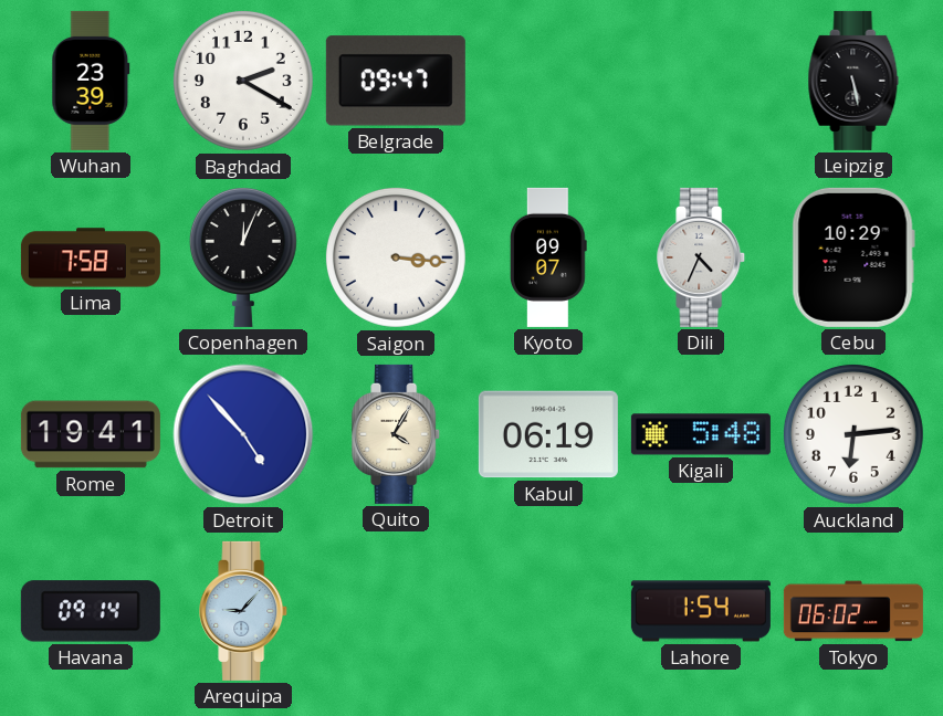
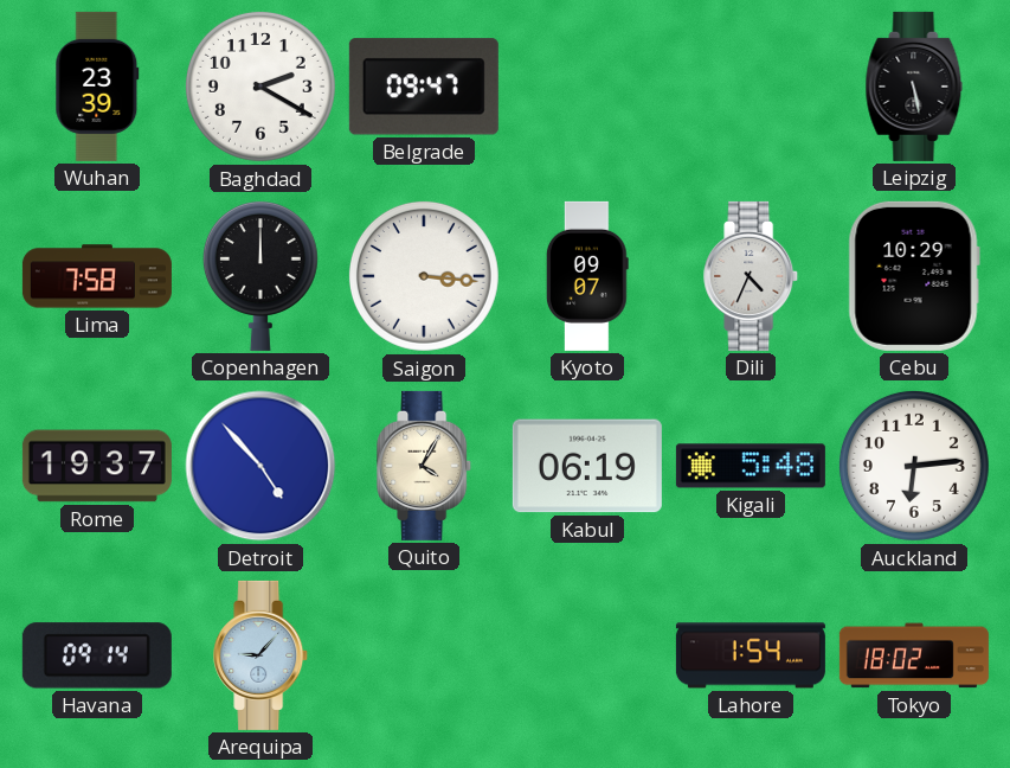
Copenhagen: 12:04 -> 12:00 (260, 276)
Rome: 19:41 -> 19:37 (97, 466)
Tokyo: 06:02 -> 18:02 (914, 655)
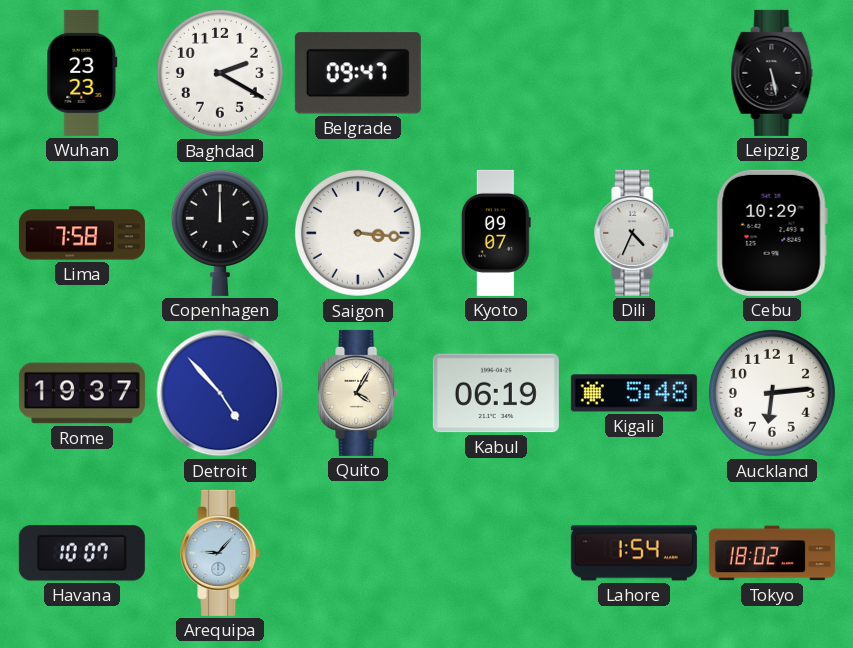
Wuhan: 23:39 -> 23:23 (82, 73)
Havana: 09:14 -> 10:07 (82, 553)
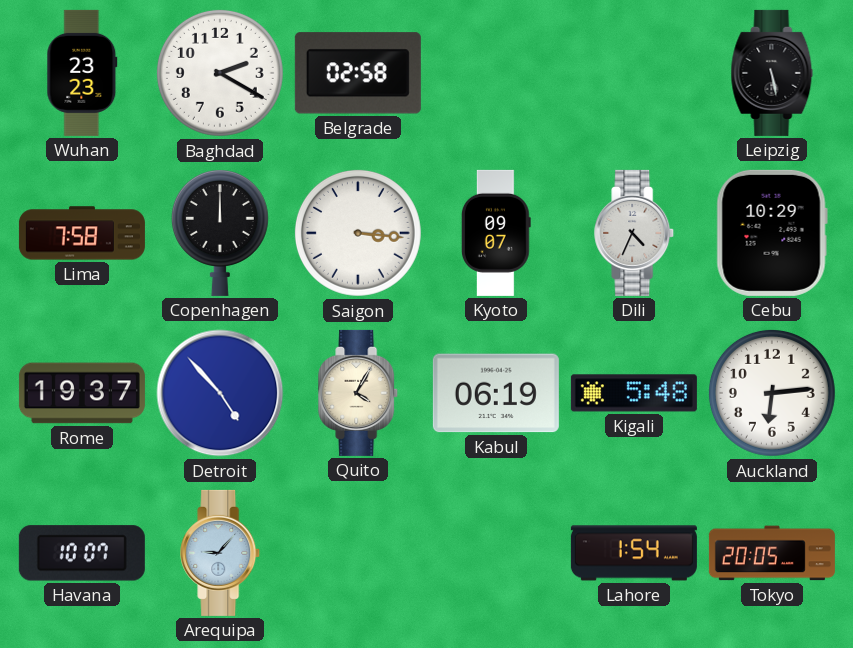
Belgrade: 09:47 -> 02:58 (358, 73)
Tokyo: 18:02 -> 20:05 (772, 553)
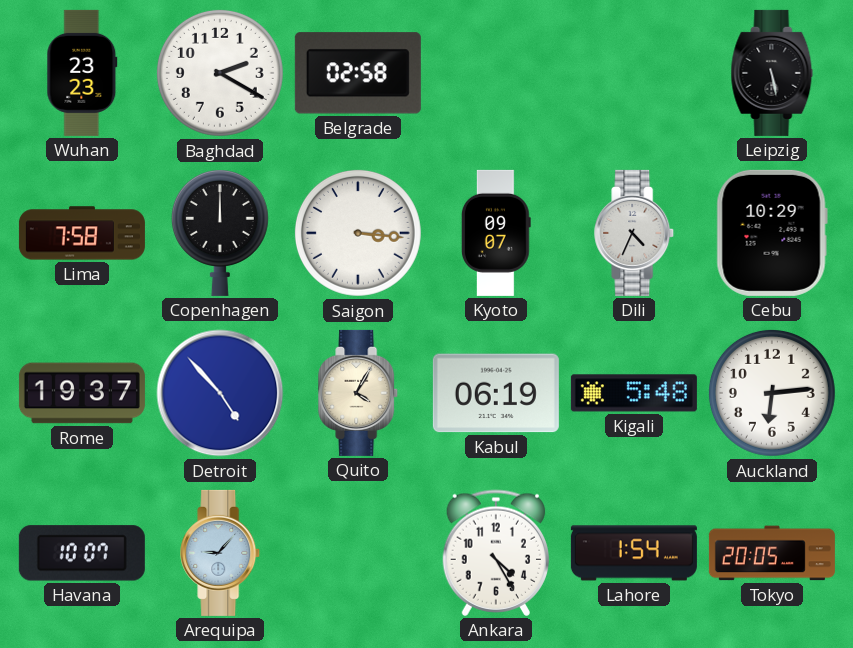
Ankara: none -> 4:25 (495, 553)
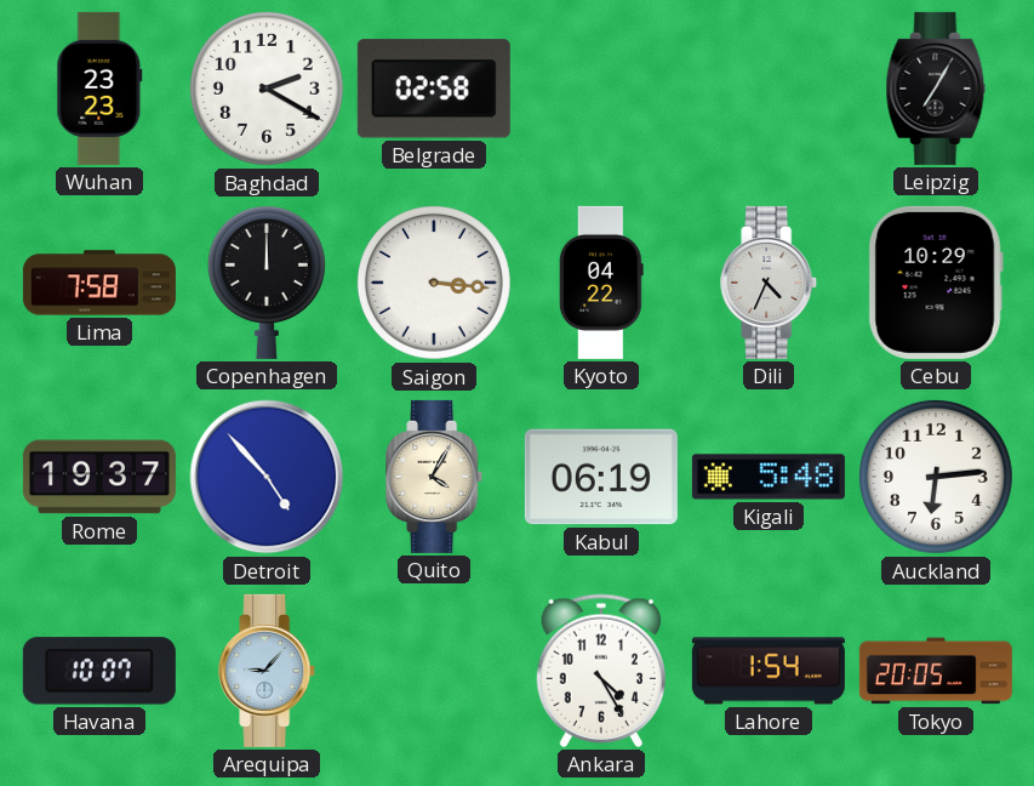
Leipzig: 5:28 -> 7:05 (936, 89)
Kyoto: 09:07 -> 04:22 (601, 283)
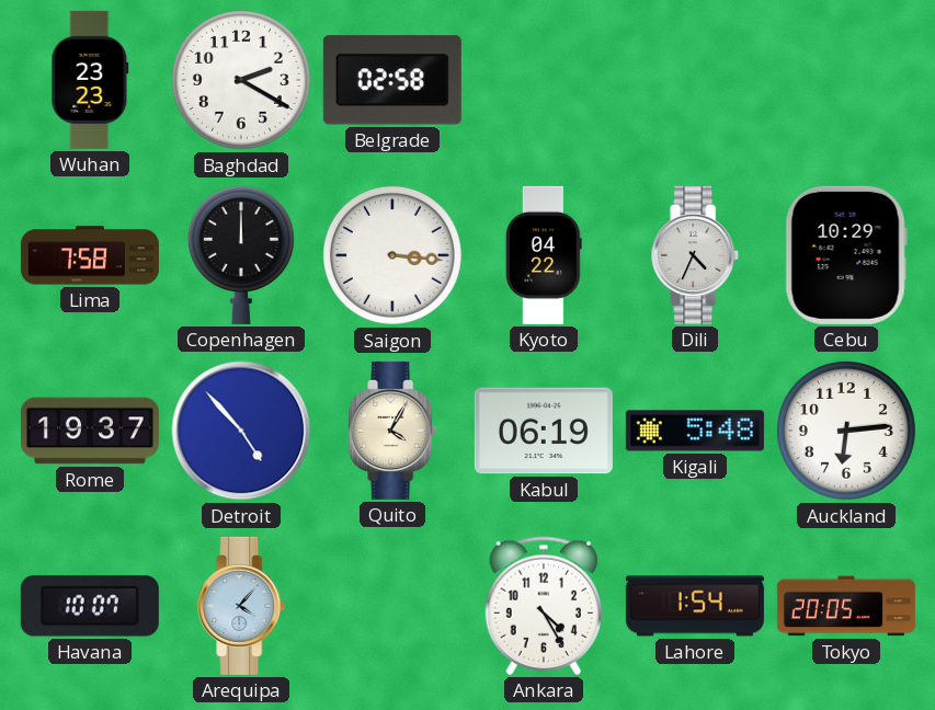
Leipzig: 7:05 -> none (936, 89)
Arequipa: 9:07 -> 4:07 (242, 606)
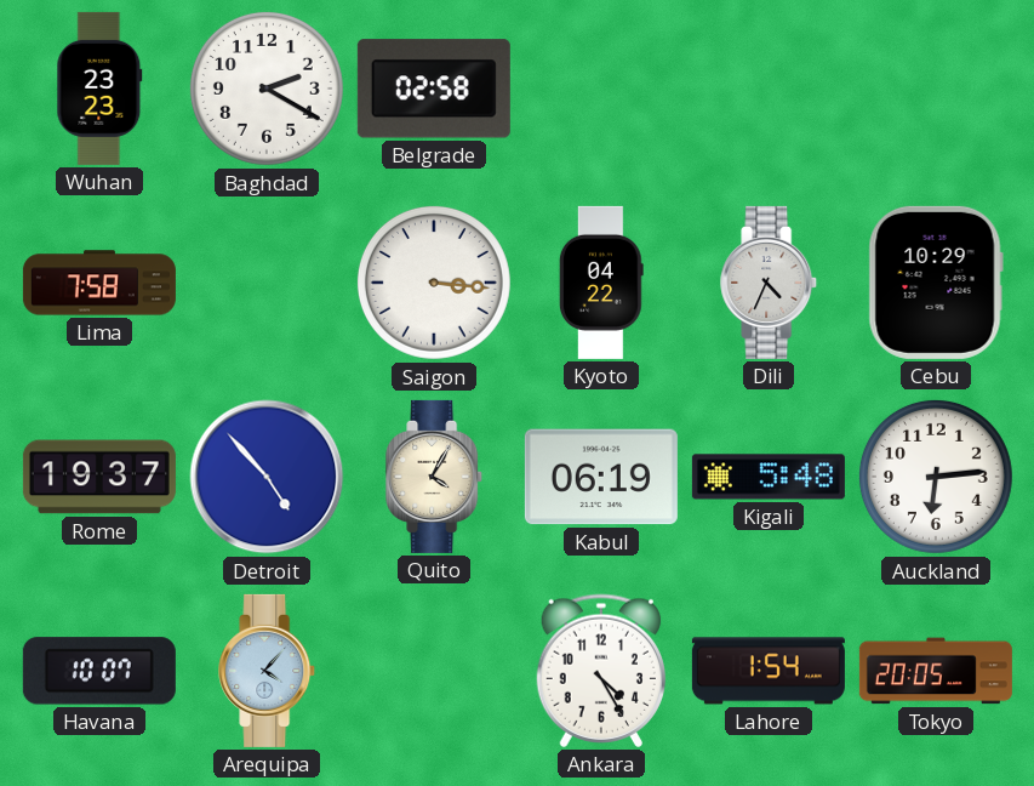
Copenhagen: 12:00 -> none (241, 255)
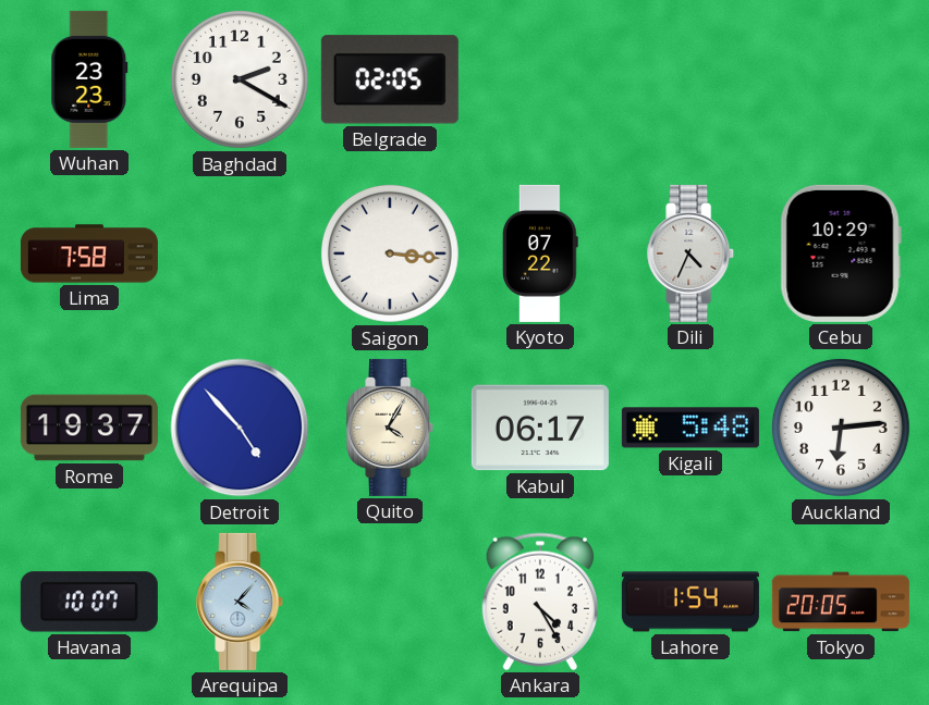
Belgrade: 02:58 -> 02:05 (390, 79)
Kyoto: 04:22 -> 07:22 (540, 253)
Kabul: 06:19 -> 06:17 (540, 428)
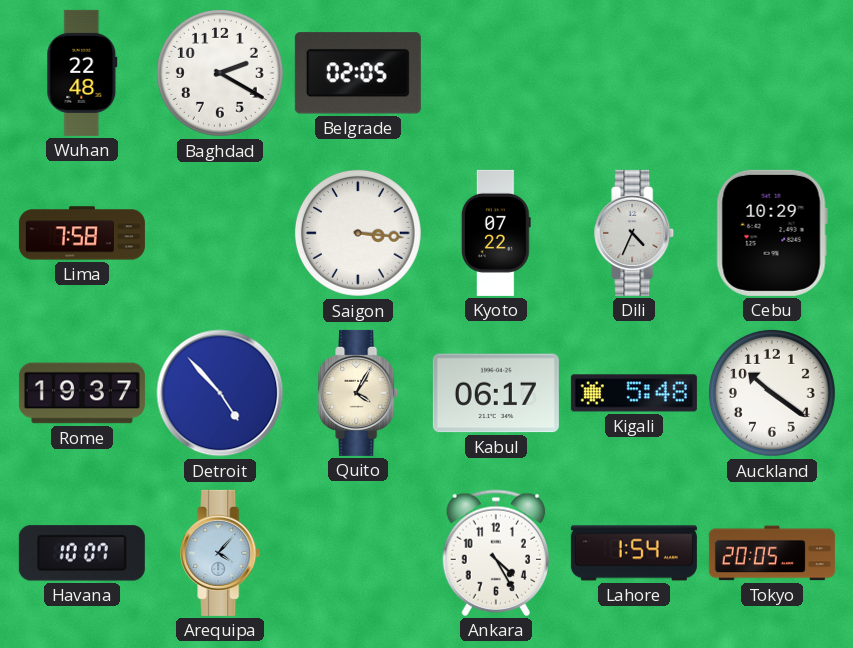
Wuhan: 23:23 -> 22:48 (82, 73)
Auckland: 6:14 -> 10:21 (772, 393)
